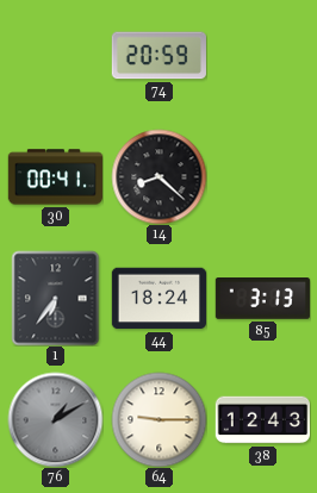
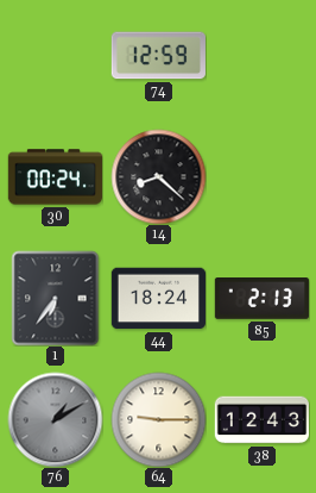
74: 20:59 -> 12:59 (158, 56)
30: 00:41 -> 00:24 (55, 177)
85: 3:13 -> 2:13 (261, 299)
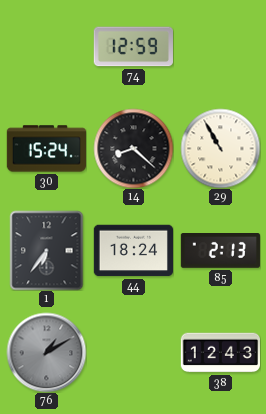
30: 00:24 -> 15:24 (46, 149)
29: none -> 10:55 (220, 148)
64: 9:15 -> none (158, 419)
